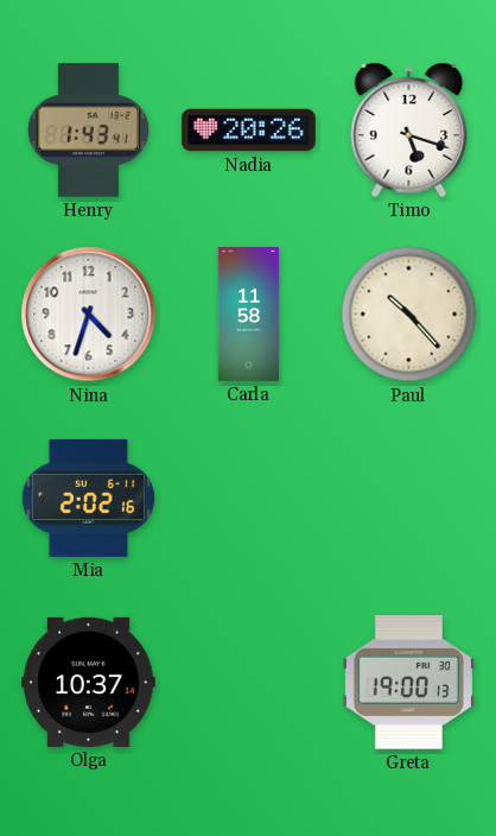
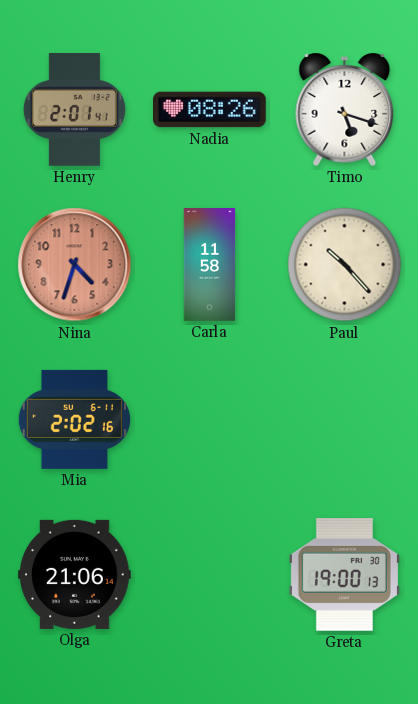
Henry: 1:43 -> 2:01 (74, 110)
Nadia: 20:26 -> 08:26 (210, 110)
Nina dial: white -> salmon (75, 265)
Olga: 10:37 -> 21:06 (75, 574)
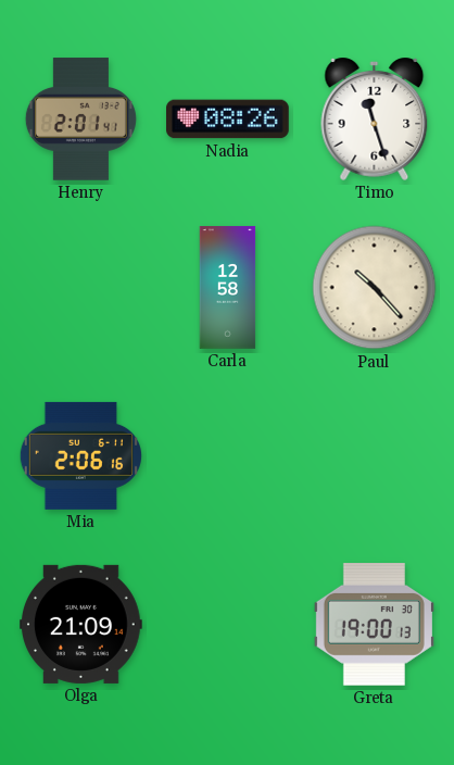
Timo: 5:18 -> 11:27 (375, 118)
Nina: 4:33 -> none (75, 265)
Carla: 11:58 -> 12:58 (228, 288)
Mia: 2:02 -> 2:06 (80, 455)
Olga: 21:06 -> 21:09 (81, 624)
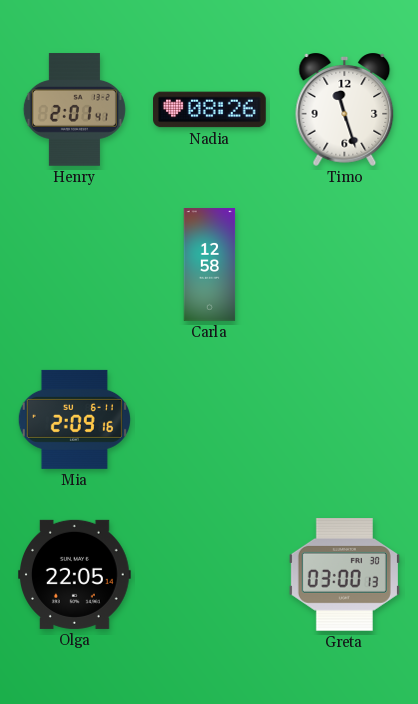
Paul: 10:23 -> none (375, 288)
Mia: 2:06 -> 2:09 (74, 419)
Olga: 21:09 -> 22:05 (75, 574)
Greta: 19:00 -> 03:00 (344, 575)
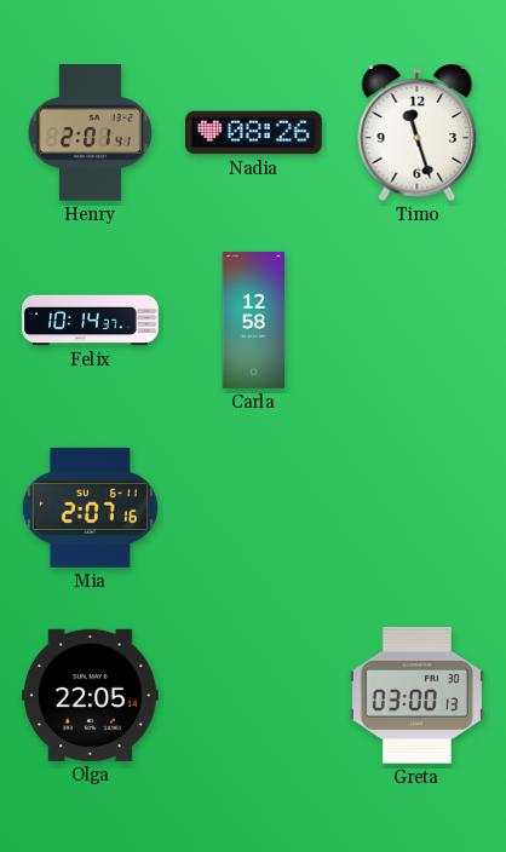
Felix: none -> 10:14 (91, 321)
Mia: 2:09 -> 2:07 (90, 507)
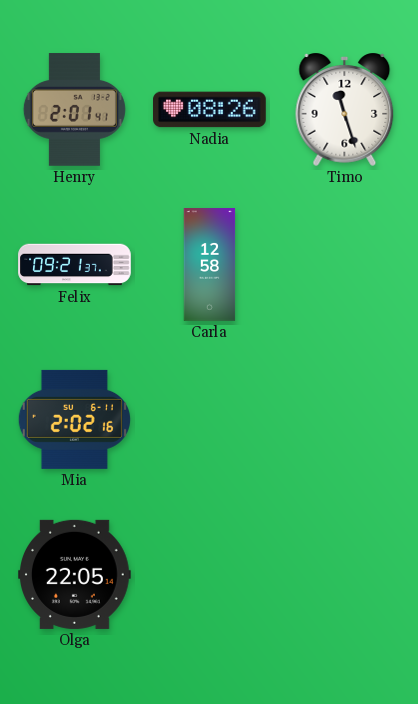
Felix: 10:14 -> 09:21 (75, 265)
Mia: 2:07 -> 2:02 (74, 419)
Greta: 03:00 -> none (416, 696)
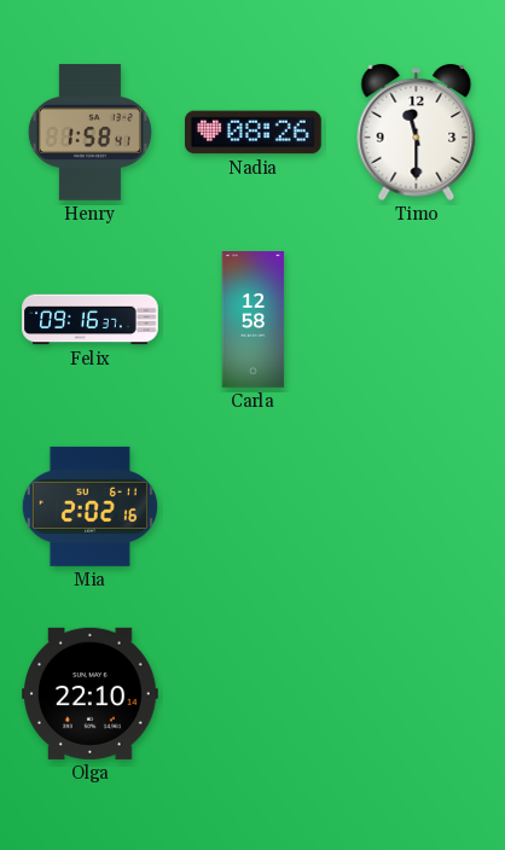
Henry: 2:01 -> 1:58 (89, 133)
Timo: 11:27 -> 11:30 (417, 132)
Felix: 09:21 -> 09:16 (91, 320)
Olga: 22:05 -> 22:10 (91, 693)
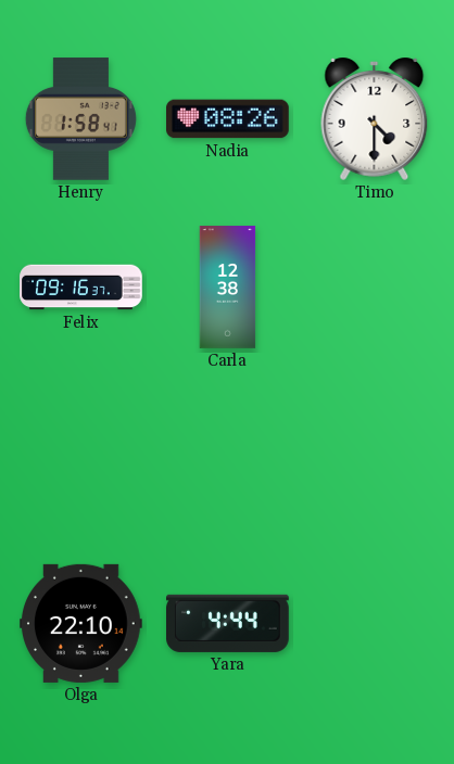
Timo: 11:30 -> 4:30 (375, 118)
Carla: 12:58 -> 12:38 (228, 288)
Mia: 2:02 -> none (89, 506)
Yara: none -> 4:44 (228, 623)
